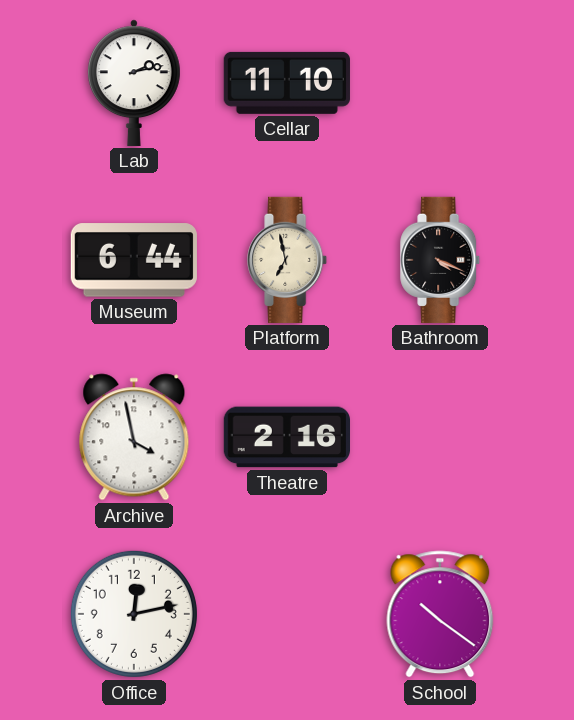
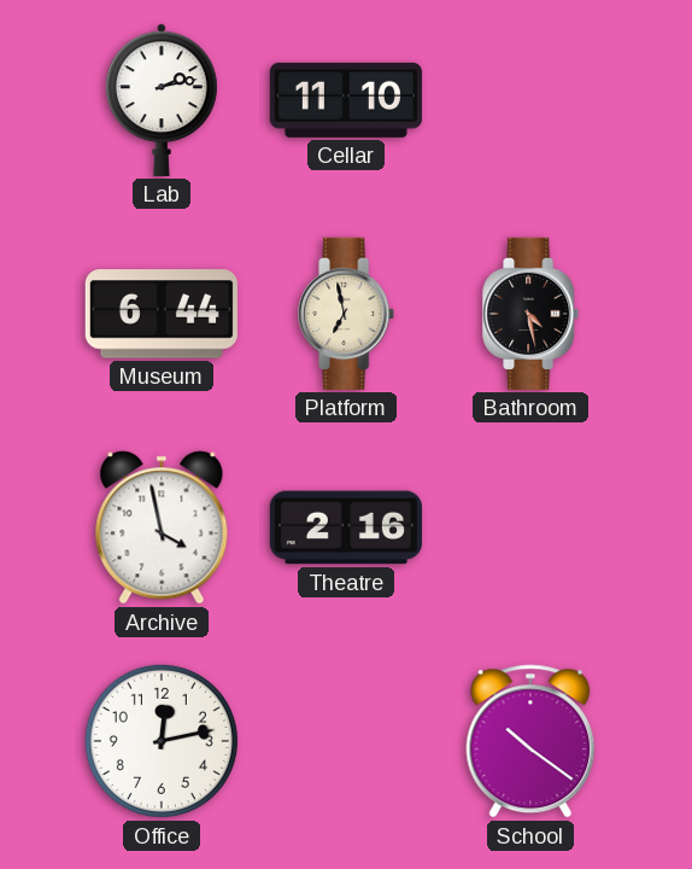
Bathroom: 4:19 -> 4:28 (532, 314)
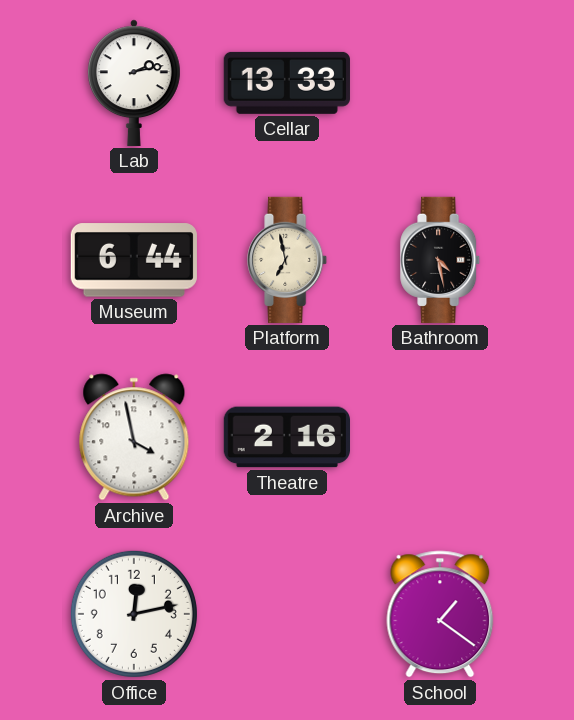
Cellar: 11:10 -> 13:33 (287, 83)
School: 10:21 -> 1:21 (440, 614)
